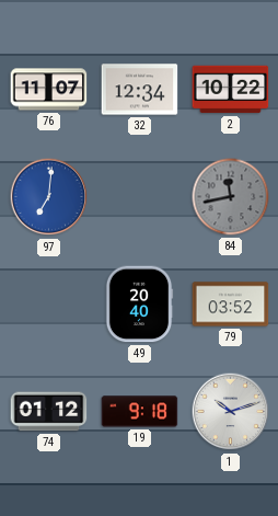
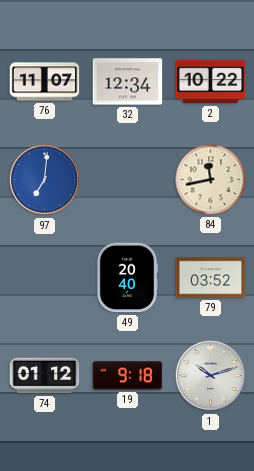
84 dial: grey -> cream (211, 180)
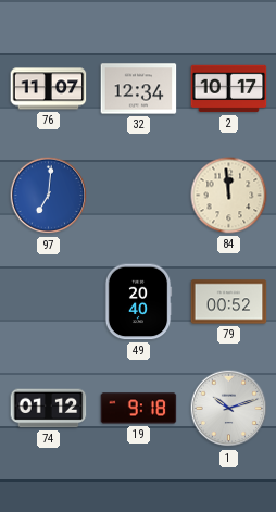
2: 10:22 -> 10:17 (229, 89)
84: 11:43 -> 11:59 (229, 196)
79: 03:52 -> 00:52 (229, 302)
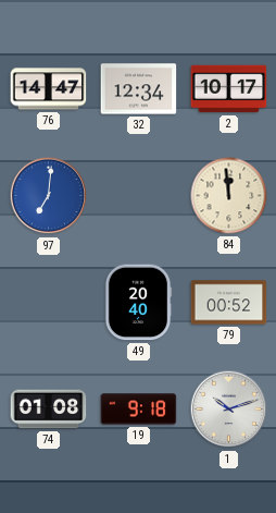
76: 11:07 -> 14:47 (49, 89)
74: 01:12 -> 01:08 (49, 410)
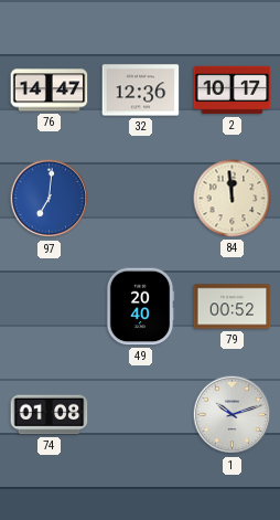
32: 12:34 -> 12:36 (141, 91)
19: 9:18 -> none (139, 410)
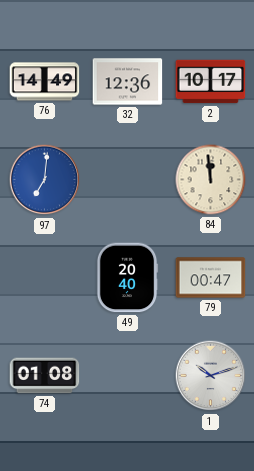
76: 14:47 -> 14:49 (45, 82)
79: 00:52 -> 00:47 (211, 278)
